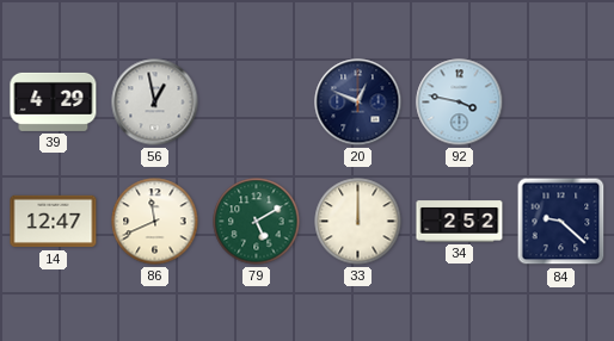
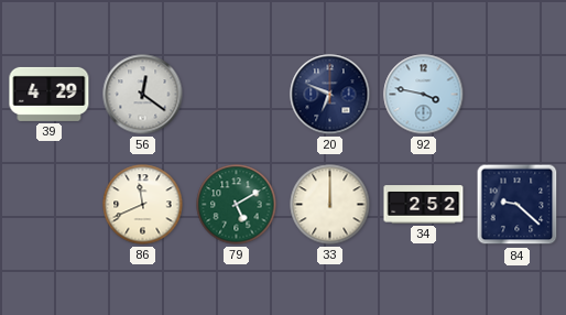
56: 12:58 -> 12:21 (143, 95)
20: 12:49 -> 6:49 (330, 95)
14: 12:47 -> none (54, 222)
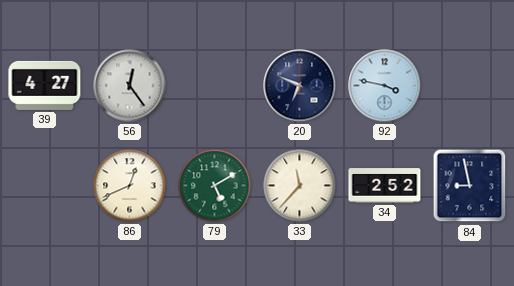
39: 4:29 -> 4:27 (45, 85)
56: 12:21 -> 12:24 (130, 86)
86: 11:41 -> 12:41 (130, 186)
33: 12:00 -> 11:37 (300, 186)
84: 9:22 -> 8:58 (470, 186)
